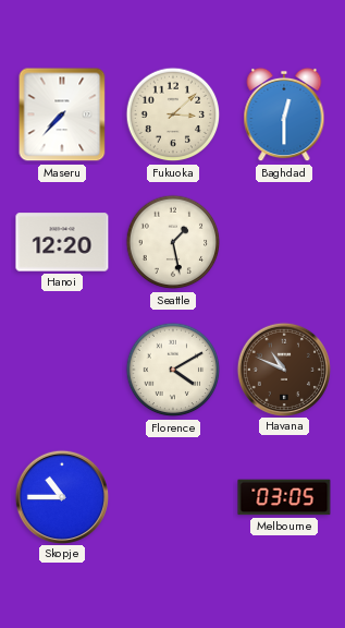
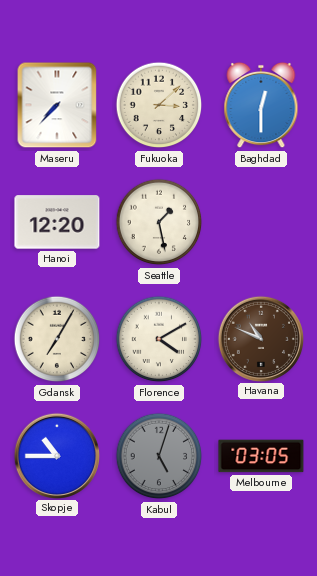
Gdansk: none -> 7:05 (57, 339)
Kabul: none -> 5:03 (159, 456)
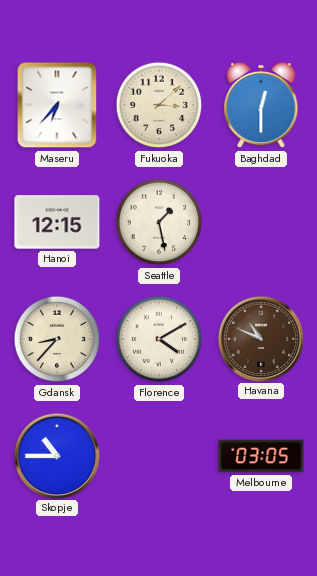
Maseru: 7:37 -> 6:37 (57, 105)
Hanoi: 12:20 -> 12:15 (57, 222)
Gdansk: 7:05 -> 8:37 (57, 339)
Kabul: 5:03 -> none (159, 456)
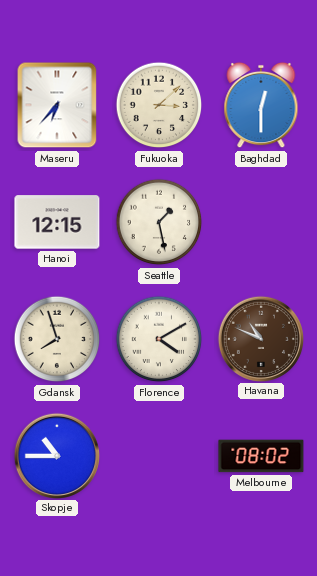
Gdansk: 8:37 -> 7:57 (57, 339)
Melbourne: 03:05 -> 08:02 (261, 456)
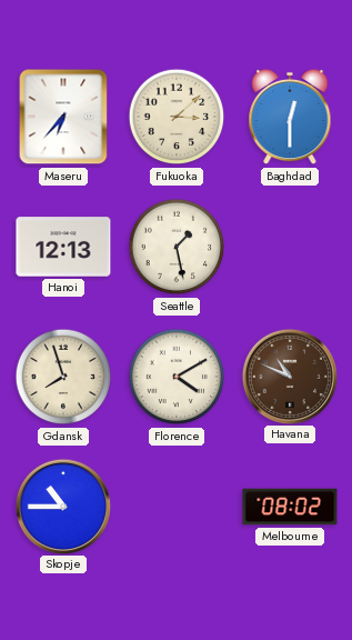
Hanoi: 12:15 -> 12:13 (63, 247)
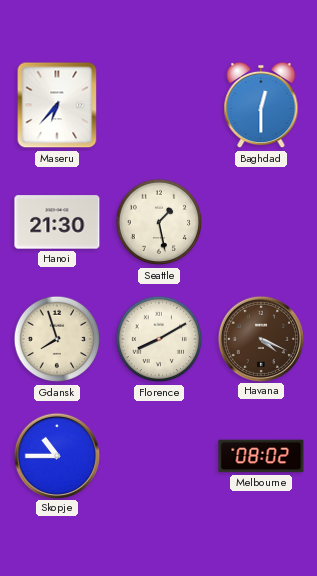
Fukuoka: 3:08 -> none (177, 117)
Hanoi: 12:13 -> 21:30 (57, 222)
Florence: 4:10 -> 8:10 (159, 339)
Havana: 10:49 -> 4:19 (260, 338)
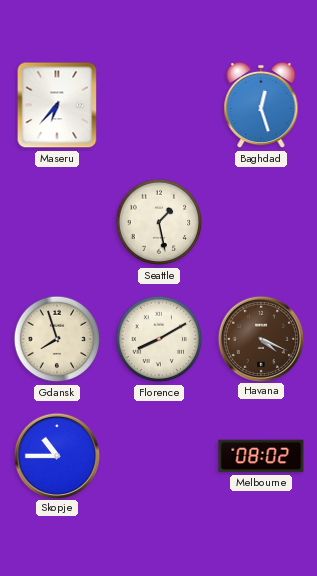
Baghdad: 12:30 -> 12:27 (261, 105)
Hanoi: 21:30 -> none (57, 222)
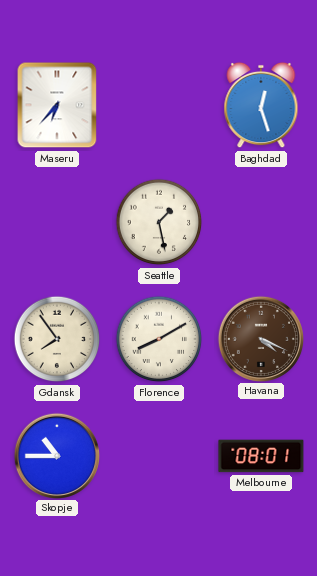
Gdansk: 7:57 -> 7:54 (57, 339)
Melbourne: 08:02 -> 08:01 (261, 456)
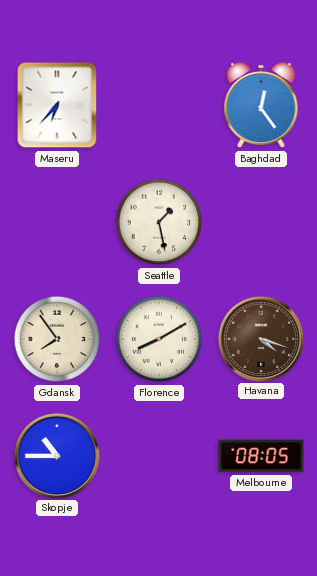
Baghdad: 12:27 -> 12:24 (261, 105)
Havana: 4:19 -> 4:18 (260, 338)
Melbourne: 08:01 -> 08:05 (261, 456)
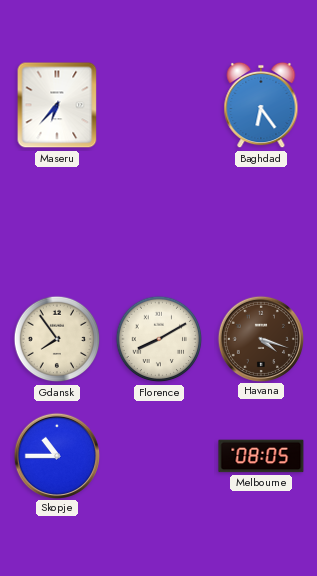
Baghdad: 12:24 -> 6:24 (261, 105)
Seattle: 1:28 -> none (159, 222)
